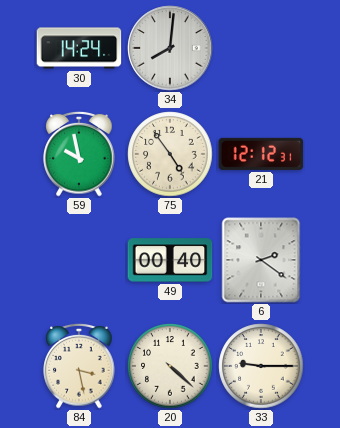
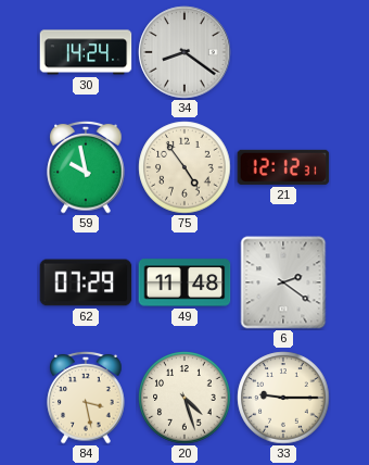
34: 8:01 -> 8:21 (184, 52)
62: none -> 07:29 (86, 282)
49: 00:40 -> 11:48 (184, 282)
20: 4:22 -> 4:27 (184, 398)
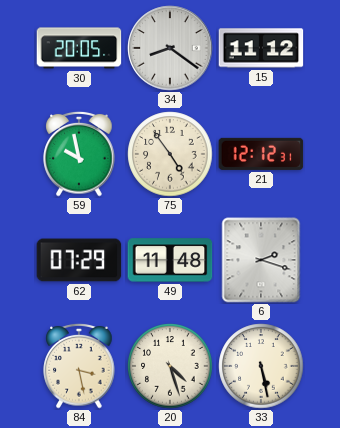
30: 14:24 -> 20:05 (79, 48)
15: none -> 11:12 (261, 48)
6: 2:21 -> 2:18 (261, 260)
33: 9:15 -> 5:28 (261, 366)
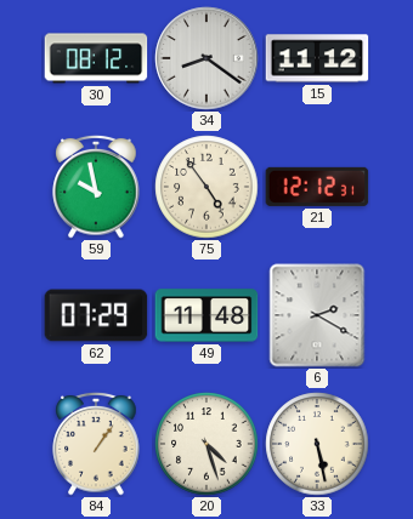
30: 20:05 -> 08:12 (96, 58)
6: 2:18 -> 2:20 (317, 315)
84: 3:28 -> 1:06 (96, 444)
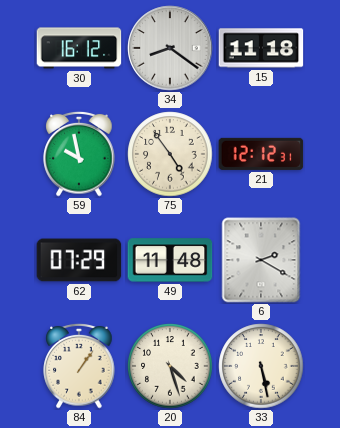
30: 08:12 -> 16:12 (79, 48)
15: 11:12 -> 11:18 (261, 48)
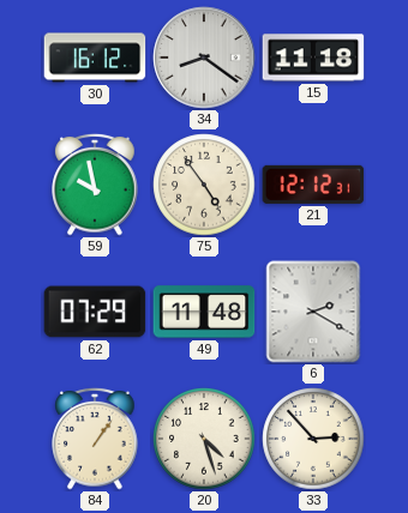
33: 5:28 -> 2:53 (313, 439)
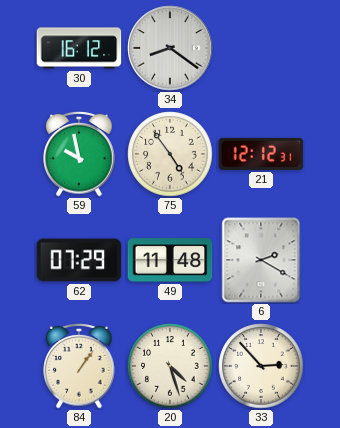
15: 11:18 -> none (313, 58)
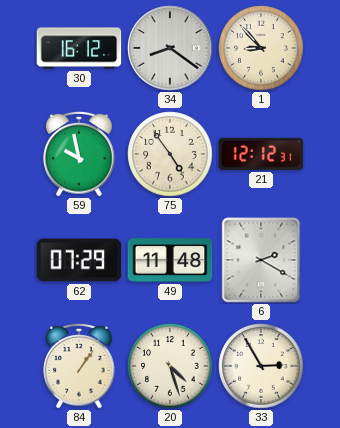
1: none -> 8:53 (261, 48)
33: 2:53 -> 2:55 (261, 366)
